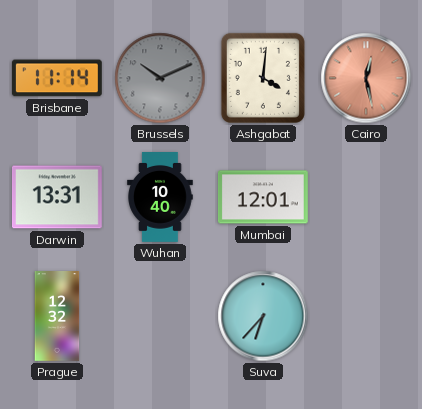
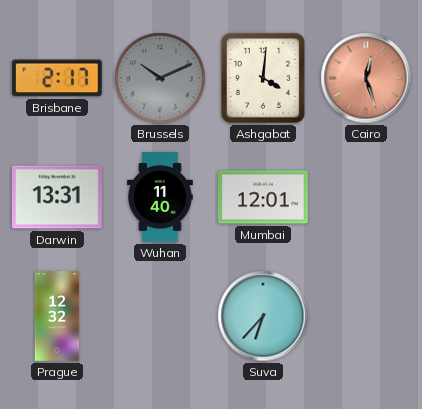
Brisbane: 11:14 -> 2:17 (57, 78)
Cairo: 12:28 -> 12:27 (366, 78)
Wuhan: 10:40 -> 11:40 (160, 198)
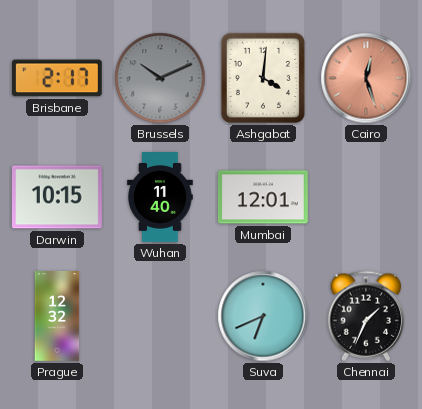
Darwin: 13:31 -> 10:15 (57, 197)
Suva: 6:37 -> 6:41 (263, 316)
Chennai: none -> 1:34 (366, 316)
